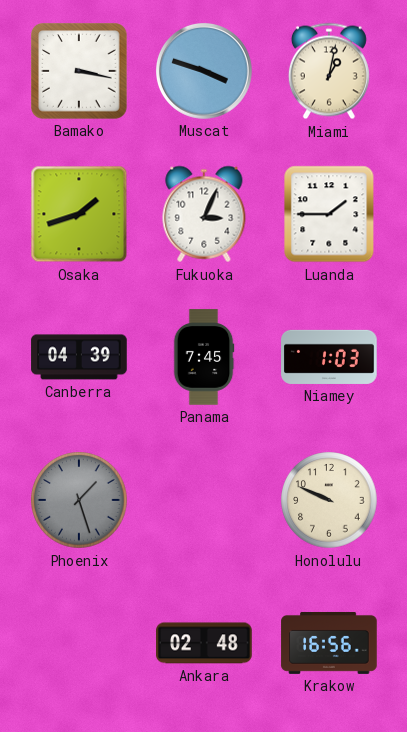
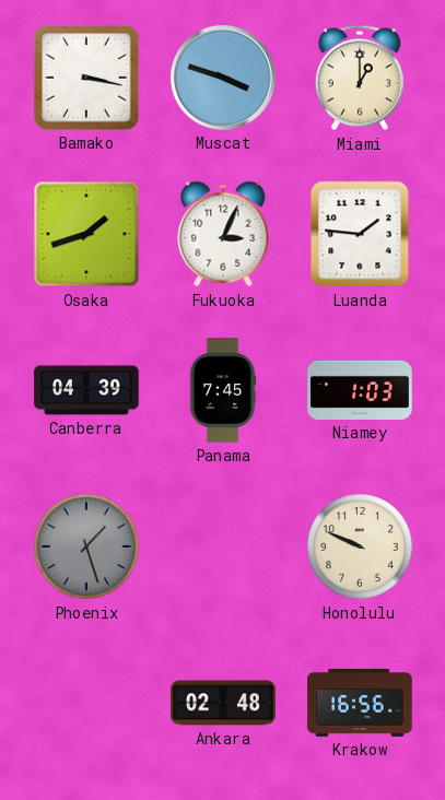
Miami: 1:02 -> 1:00 (360, 78)
Luanda: 1:45 -> 1:46 (360, 234)
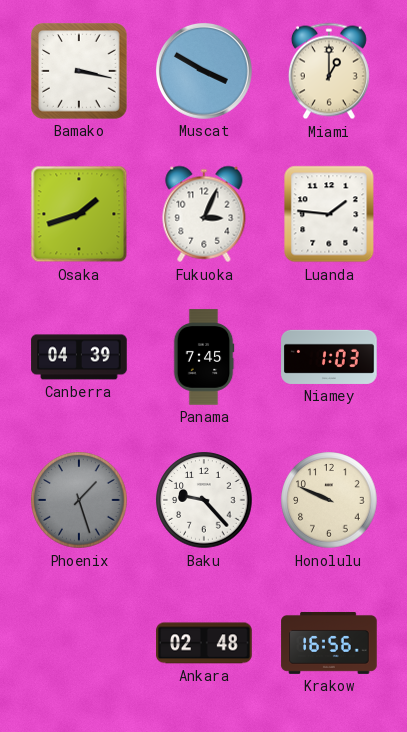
Muscat: 3:48 -> 3:50 (205, 72)
Baku: none -> 9:23 (204, 500)
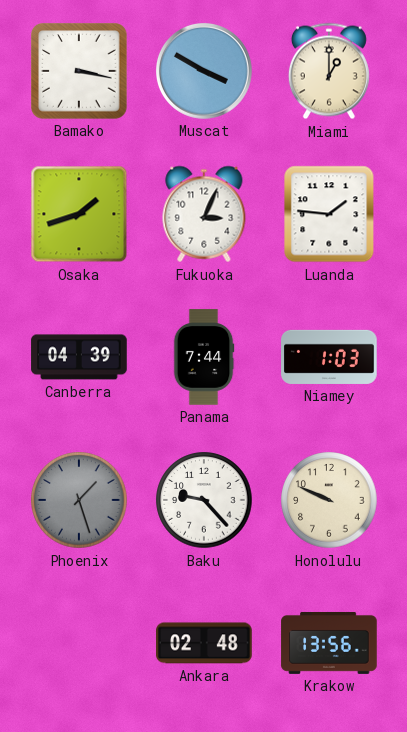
Panama: 7:45 -> 7:44 (204, 357)
Krakow: 16:56 -> 13:56 (329, 643)
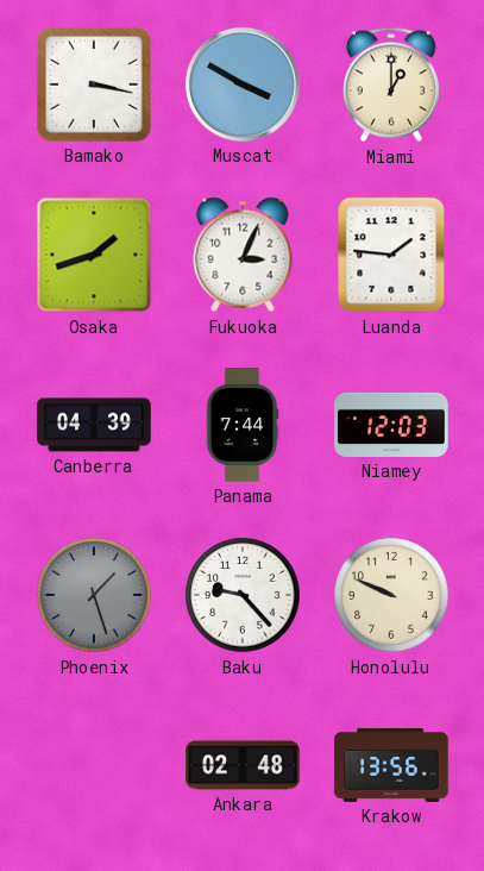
Niamey: 1:03 -> 12:03 (391, 425)
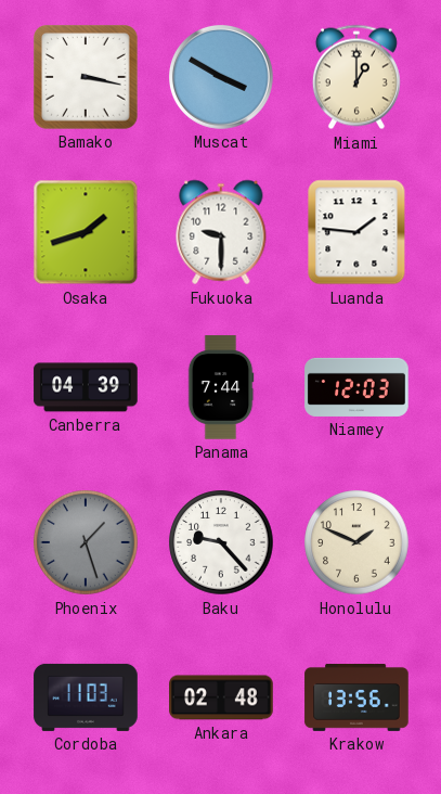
Fukuoka: 3:04 -> 9:30 (221, 232)
Honolulu: 9:49 -> 1:49 (356, 542)
Cordoba: none -> 11:03 (86, 697)
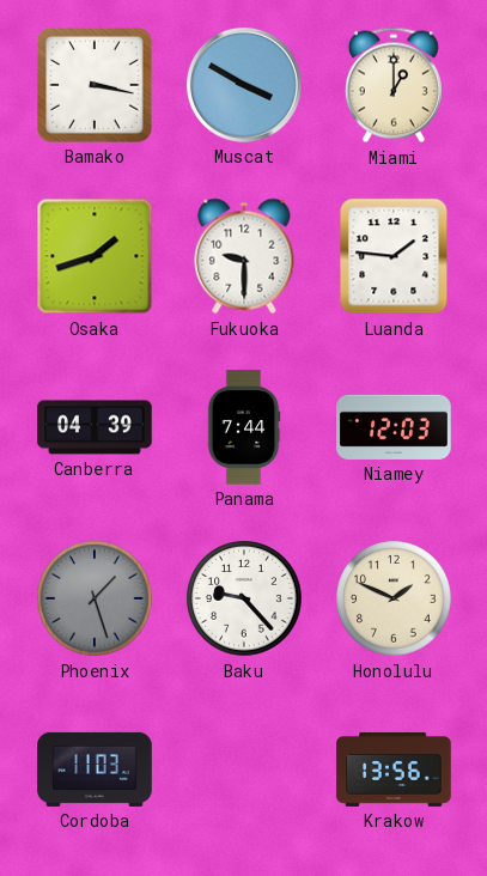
Ankara: 02:48 -> none (221, 697)
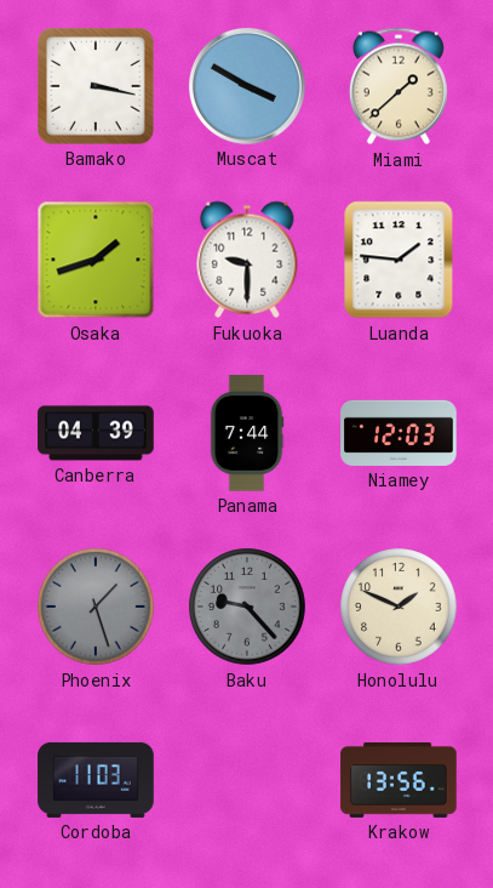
Miami: 1:00 -> 1:38 (399, 86)
Baku dial: white -> grey (247, 607)
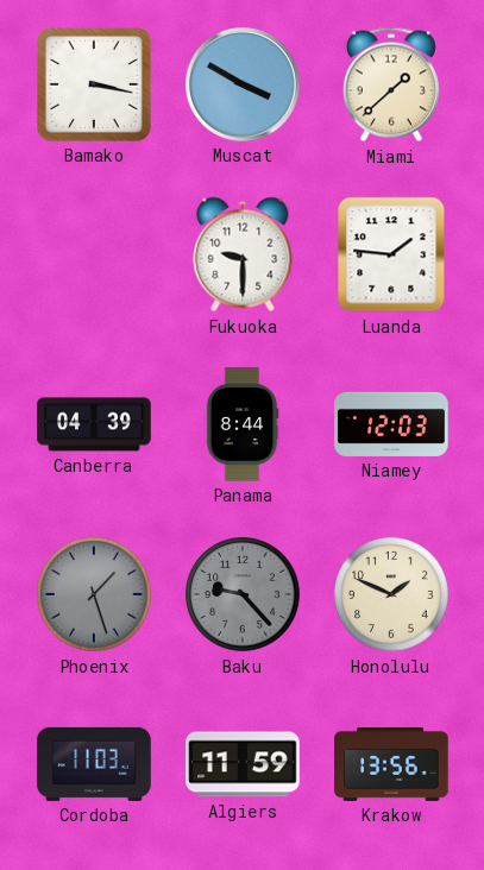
Osaka: 1:42 -> none (96, 260)
Panama: 7:44 -> 8:44 (243, 424)
Algiers: none -> 11:59 (243, 764)
